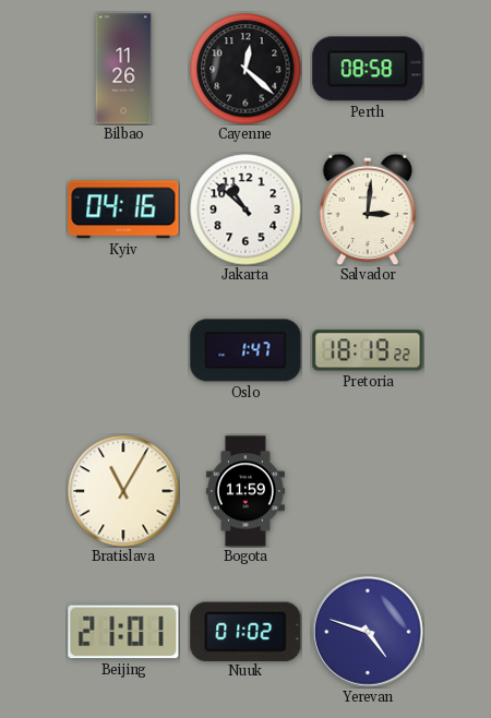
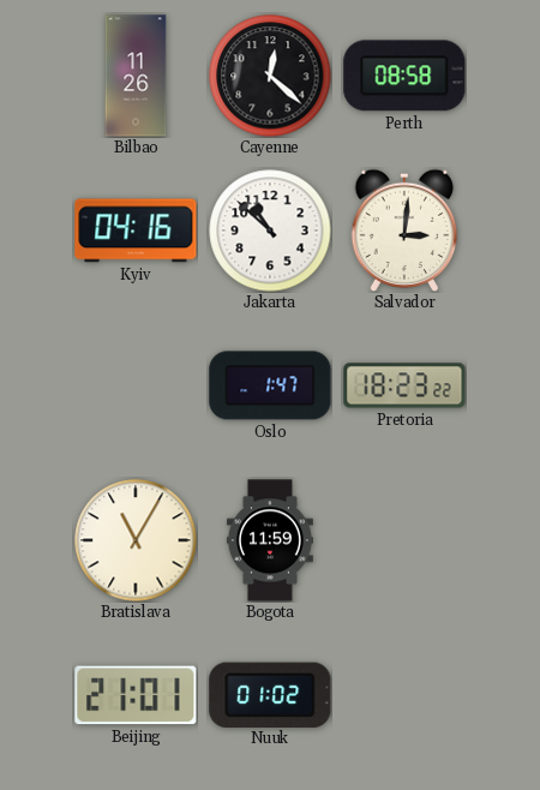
Pretoria: 18:19 -> 18:23 (404, 385)
Yerevan: 4:48 -> none (369, 633)
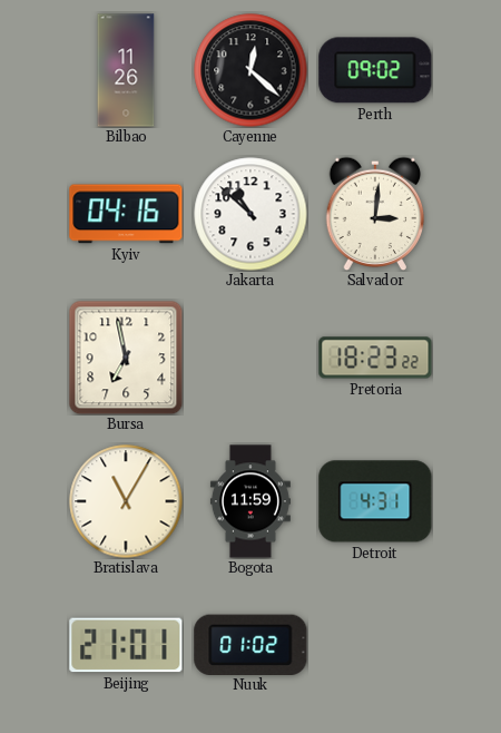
Perth: 08:58 -> 09:02 (375, 70)
Bursa: none -> 6:58 (126, 358)
Oslo: 1:47 -> none (270, 385)
Detroit: none -> 4:31 (375, 501)
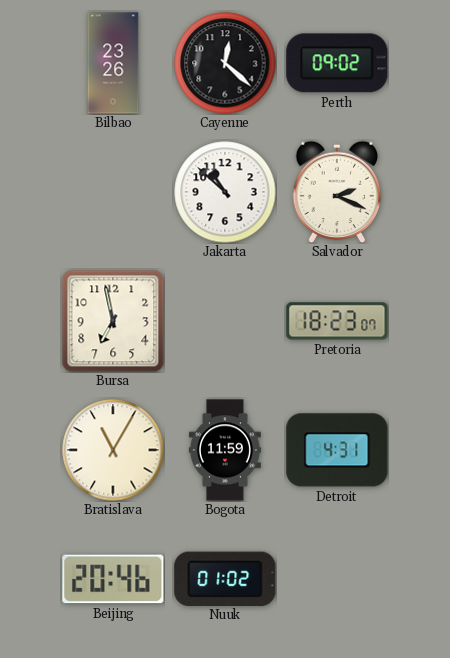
Bilbao: 11:26 -> 23:26 (113, 63)
Kyiv: 04:16 -> none (126, 214)
Salvador: 3:01 -> 2:19 (337, 192)
Pretoria: 18:23:22 -> 18:23:07 (337, 321)
Beijing: 21:01 -> 20:46 (113, 579)
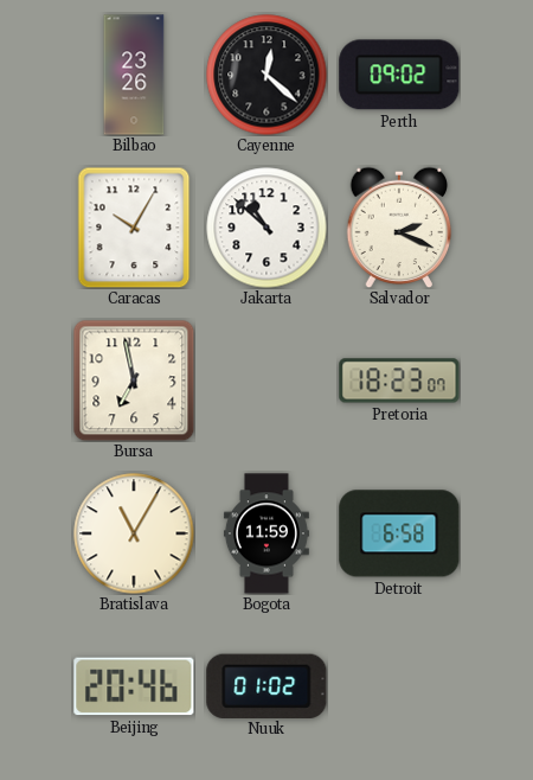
Caracas: none -> 10:05 (134, 228)
Detroit: 4:31 -> 6:58 (399, 533)
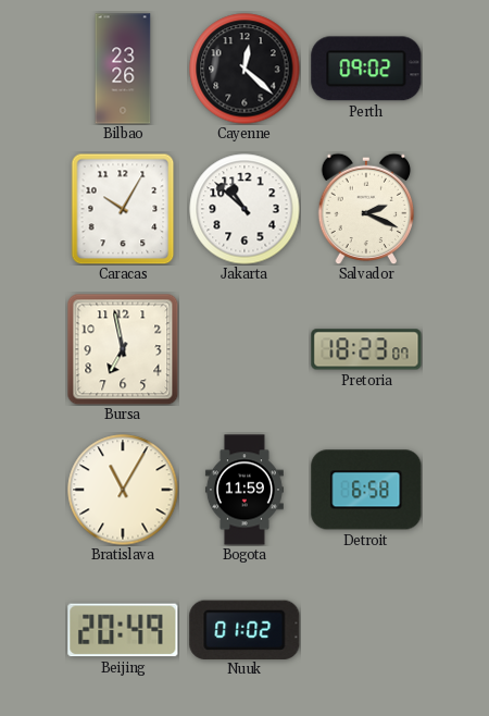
Beijing: 20:46 -> 20:49 (123, 630)
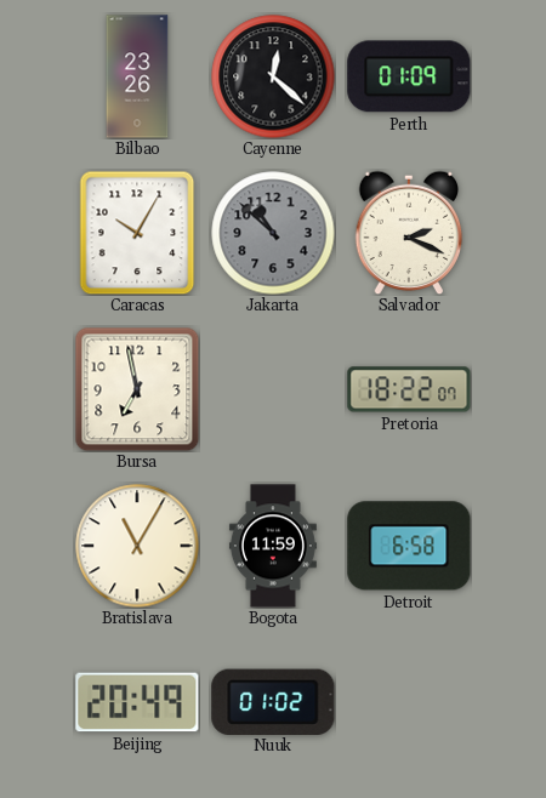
Perth: 09:02 -> 01:09 (409, 76)
Jakarta dial: white -> grey (273, 233)
Pretoria: 18:23 -> 18:22 (409, 389)
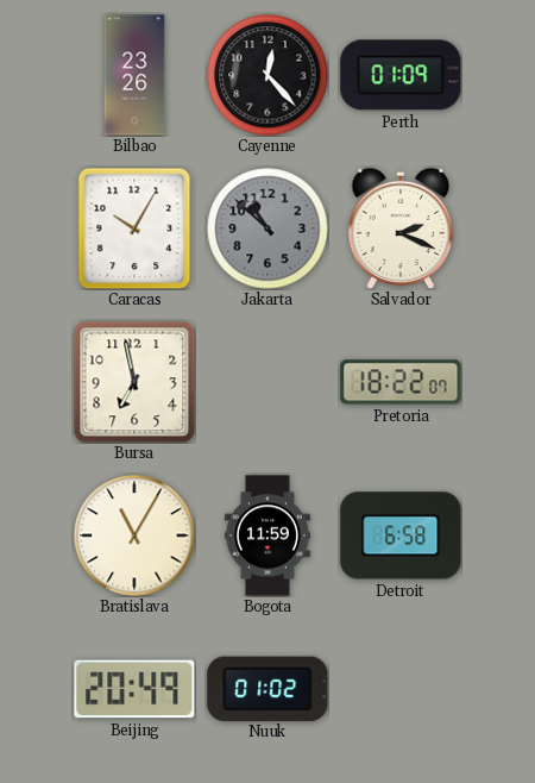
Cayenne: 12:22 -> 12:23 (267, 75)
